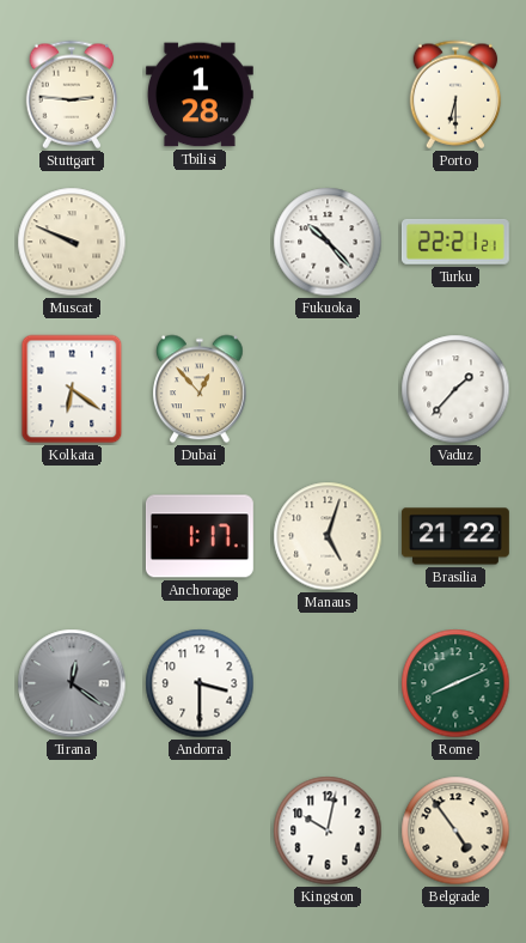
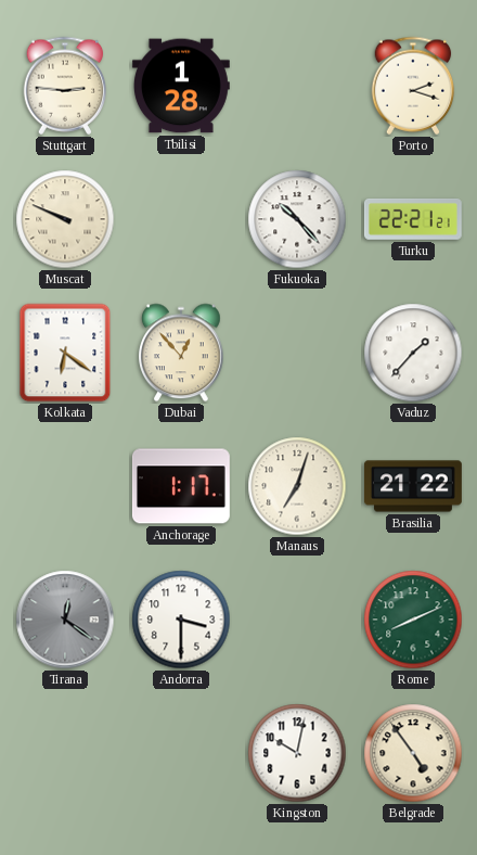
Porto: 6:30 -> 2:18 (413, 86)
Manaus: 5:03 -> 7:03 (297, 486)
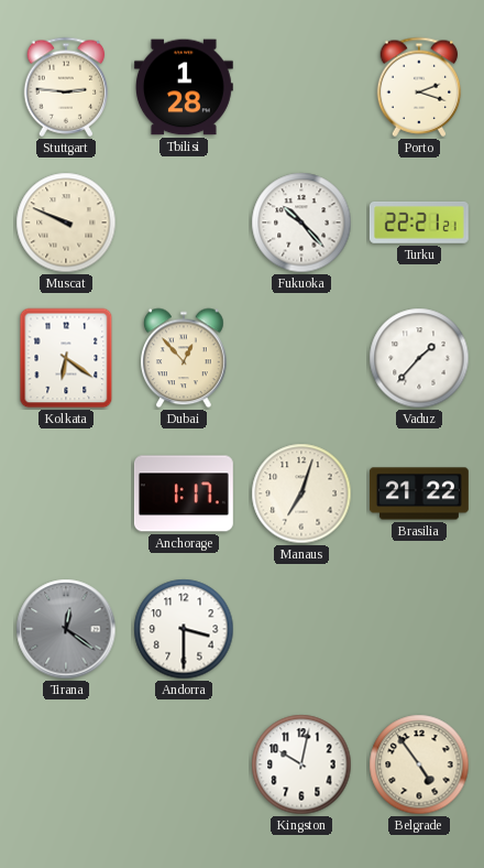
Rome: 8:11 -> none (413, 620)
